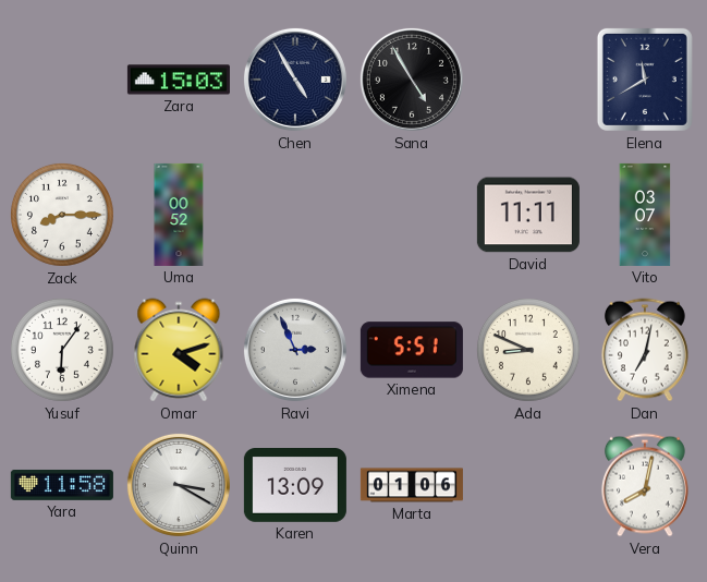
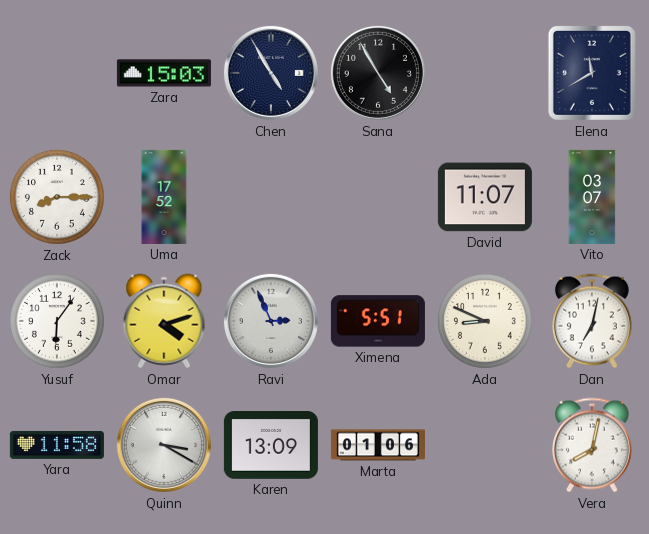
Uma: 00:52 -> 17:52 (164, 197)
David: 11:11 -> 11:07 (485, 197)
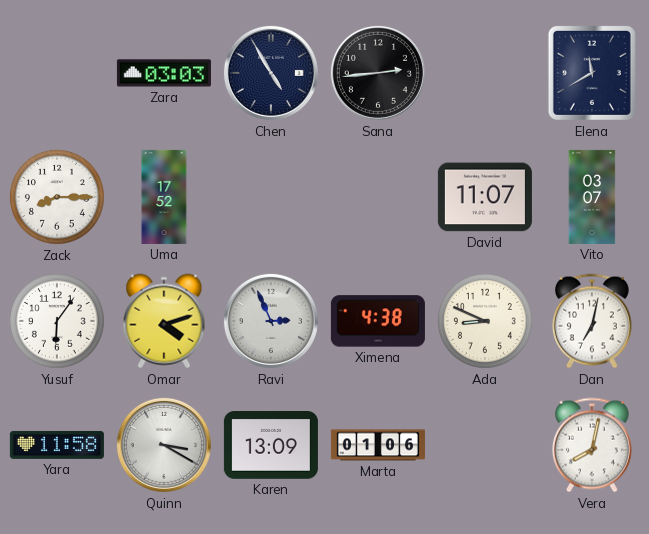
Zara: 15:03 -> 03:03 (164, 73)
Sana: 4:55 -> 2:44 (378, 73)
Ximena: 5:51 -> 4:38 (378, 321)
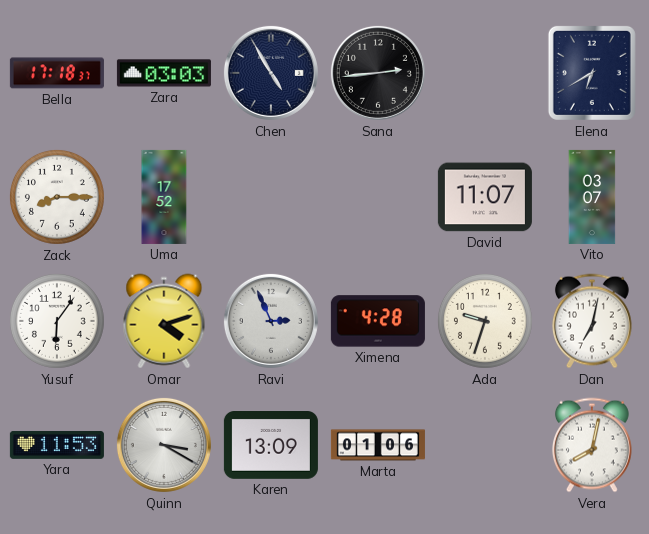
Bella: none -> 17:18 (57, 73)
Elena: 11:40 -> 6:40 (592, 73)
Ximena: 4:38 -> 4:28 (378, 321)
Ada: 8:49 -> 9:33 (485, 321)
Yara: 11:58 -> 11:53 (57, 445)
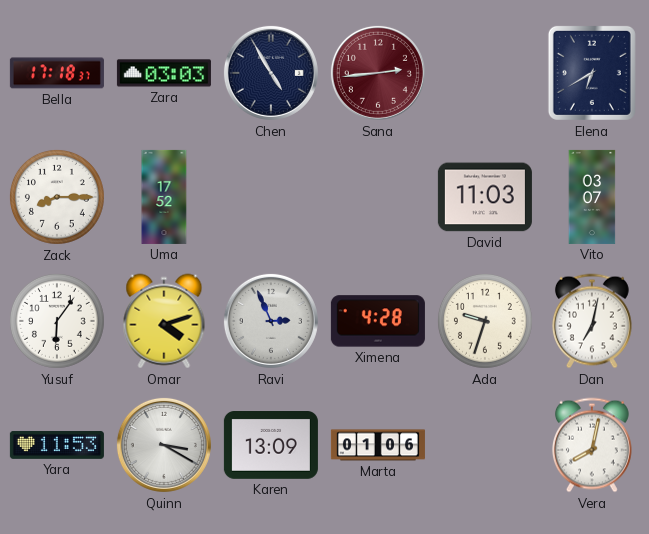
Sana dial: black -> burgundy (378, 73)
David: 11:07 -> 11:03 (485, 197)
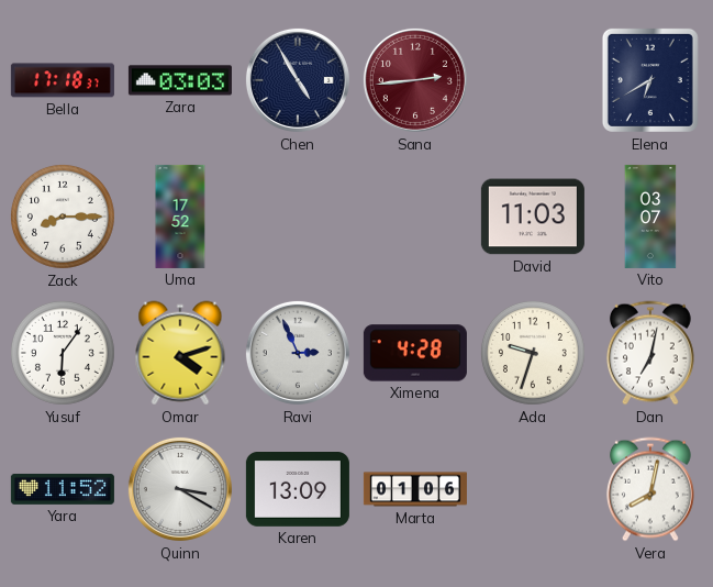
Yara: 11:53 -> 11:52 (63, 489)
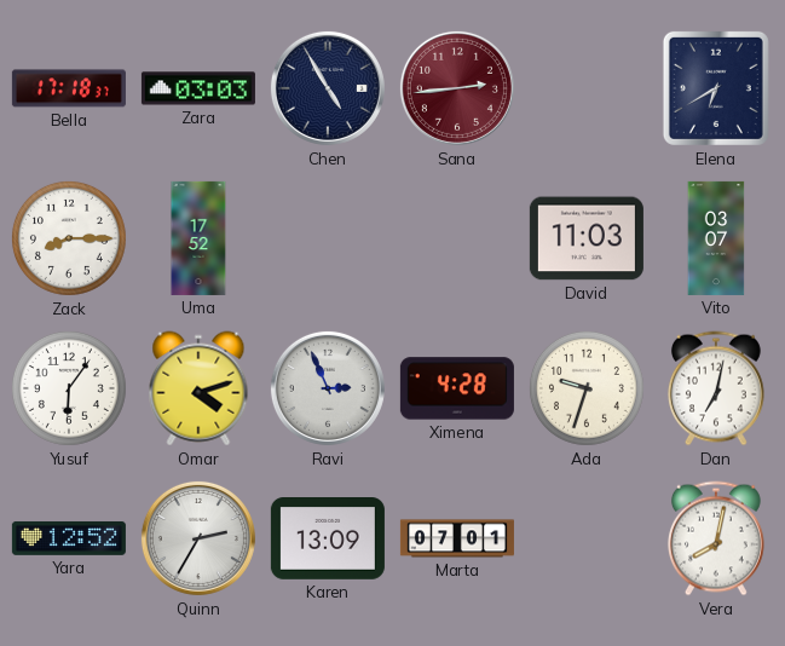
Yara: 11:52 -> 12:52 (69, 538)
Quinn: 3:20 -> 2:35 (198, 538)
Marta: 01:06 -> 07:01 (457, 538)
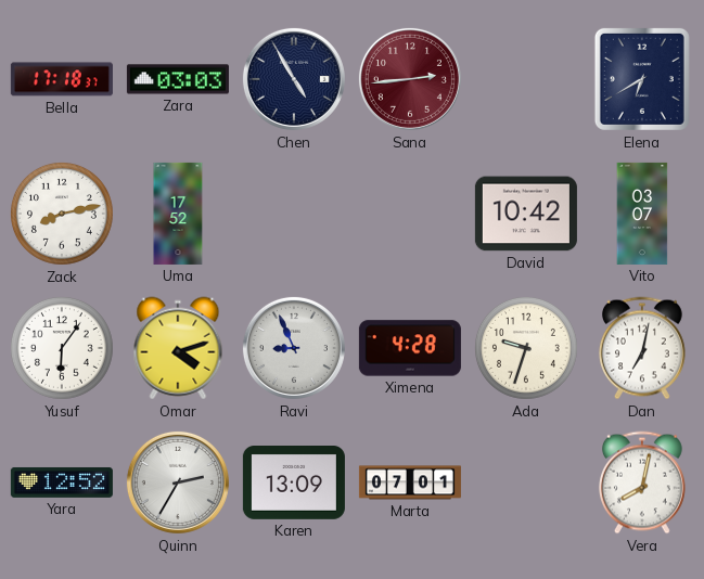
Zack: 8:15 -> 8:13 (62, 214)
David: 11:03 -> 10:42 (526, 214)
Ravi: 2:56 -> 8:56 (294, 348)
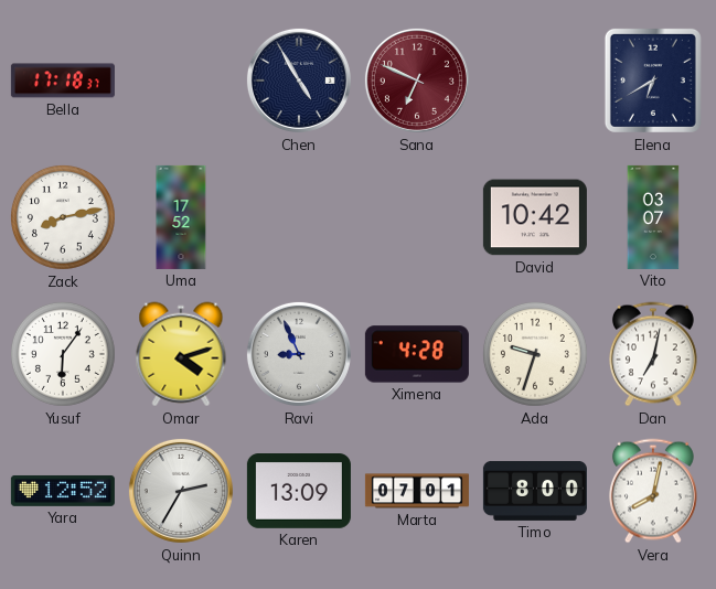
Zara: 03:03 -> none (178, 79)
Sana: 2:44 -> 6:49 (417, 81)
Timo: none -> 8:00 (535, 491)
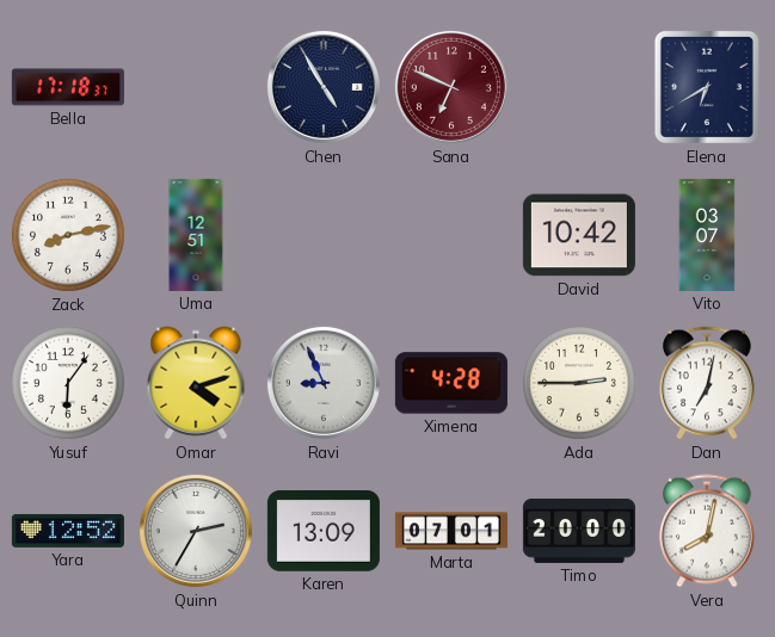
Uma: 17:52 -> 12:51 (196, 235)
Ada: 9:33 -> 2:45 (579, 383)
Timo: 8:00 -> 20:00 (579, 531)
